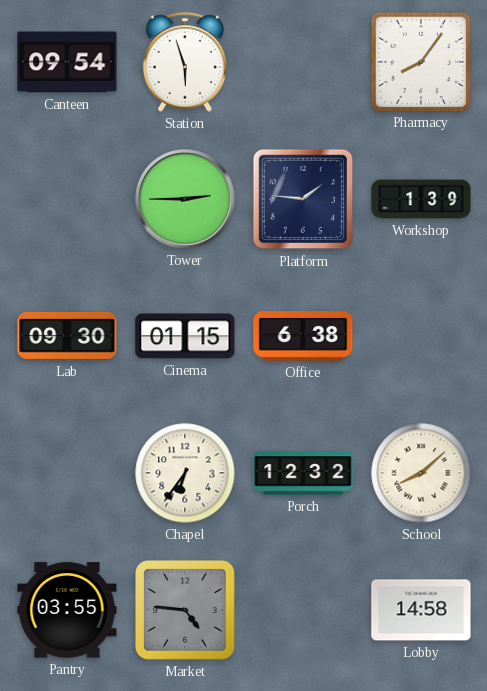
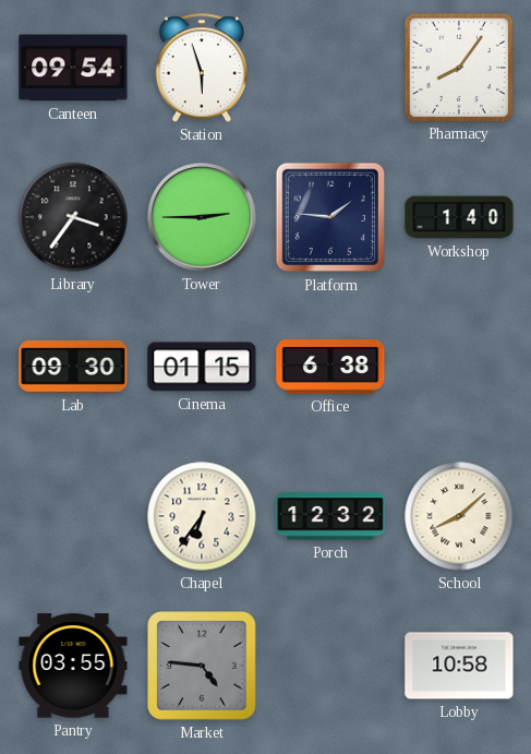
Library: none -> 3:36 (73, 217)
Workshop: 1:39 -> 1:40 (459, 217)
Lobby: 14:58 -> 10:58 (459, 666)
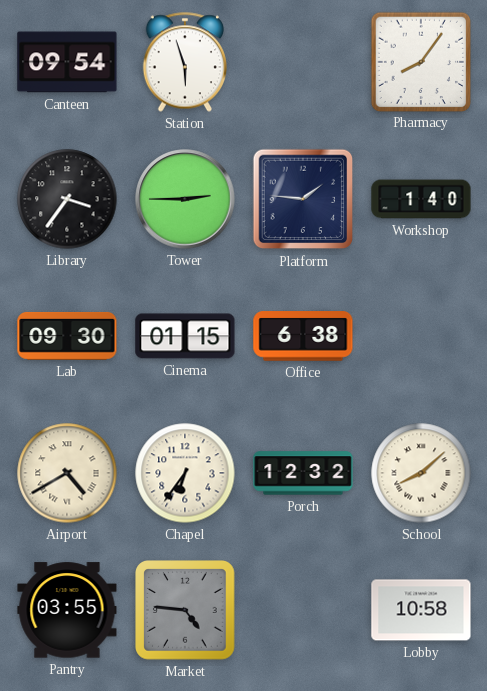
Airport: none -> 4:40 (67, 473)
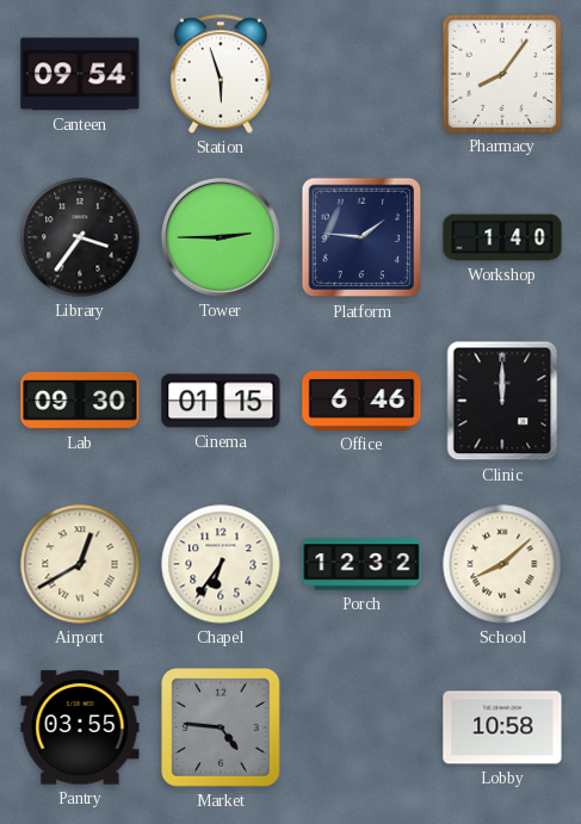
Office: 6:38 -> 6:46 (361, 401)
Clinic: none -> 12:00 (502, 401)
Airport: 4:40 -> 12:40 (80, 564)
